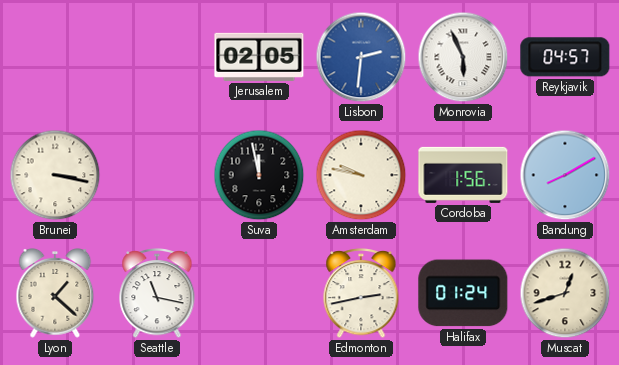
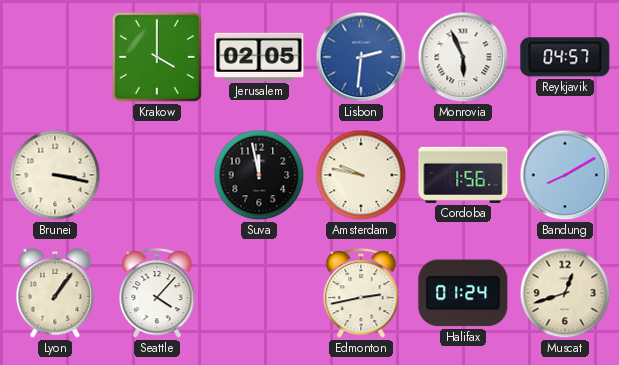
Krakow: none -> 4:00 (157, 57)
Lyon: 1:22 -> 1:06 (55, 294)
Seattle: 11:17 -> 4:07 (157, 294)
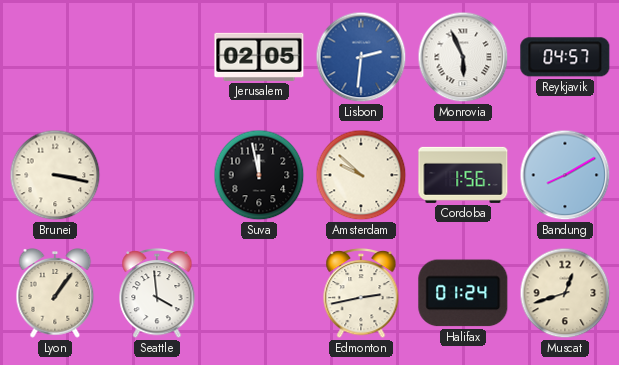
Krakow: 4:00 -> none (157, 57)
Amsterdam: 9:47 -> 9:52 (361, 175)
Seattle: 4:07 -> 3:59 (157, 294)
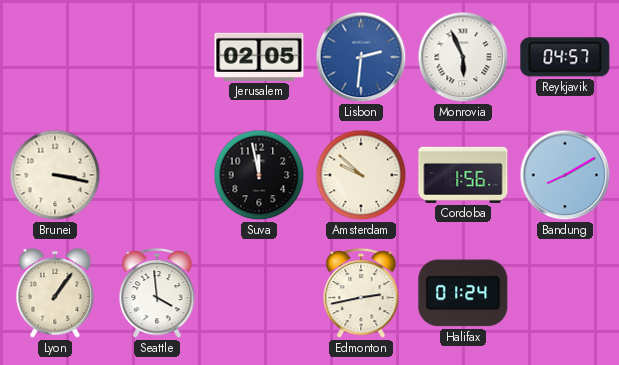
Muscat: 12:42 -> none (565, 293)
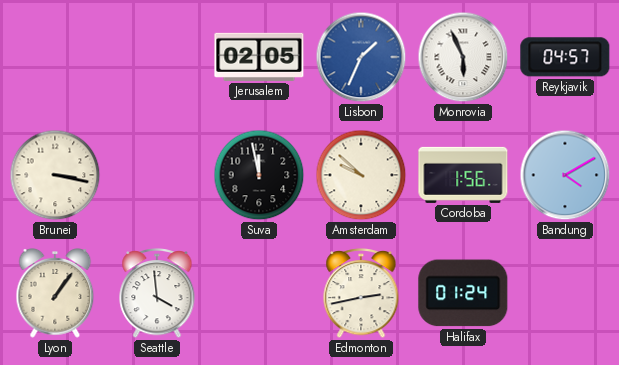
Lisbon: 2:31 -> 1:34 (361, 57)
Bandung: 8:10 -> 4:10 (565, 175)
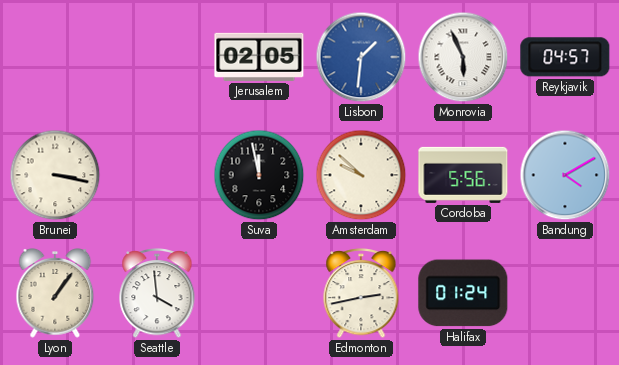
Lisbon: 1:34 -> 1:31 (361, 57)
Cordoba: 1:56 -> 5:56 (463, 175)
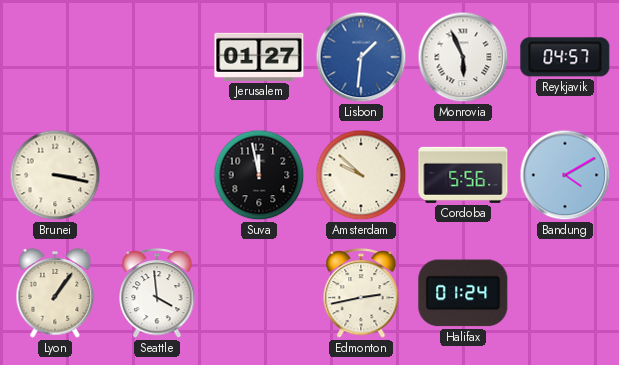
Jerusalem: 02:05 -> 01:27 (259, 57)
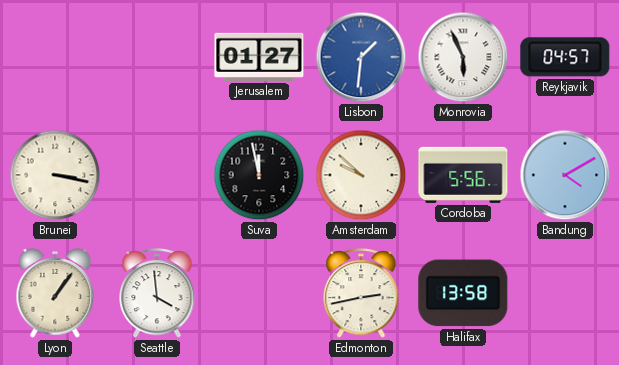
Halifax: 01:24 -> 13:58 (463, 293)
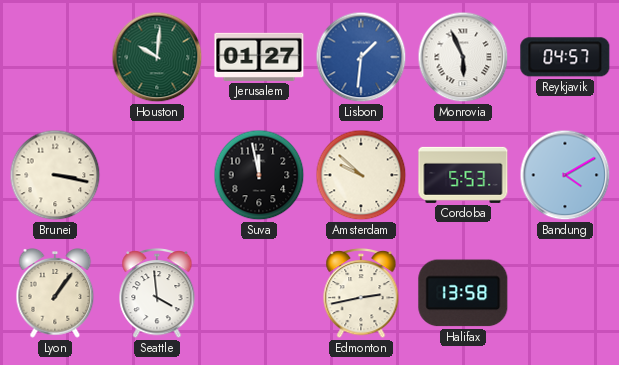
Houston: none -> 10:01 (157, 57)
Cordoba: 5:56 -> 5:53 (463, 175)
